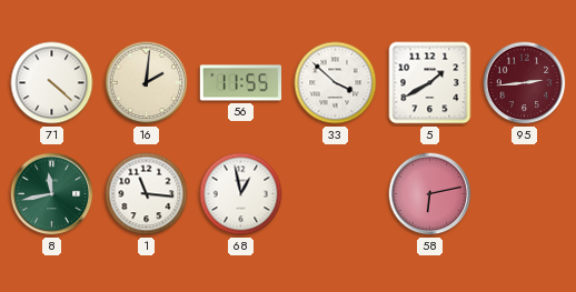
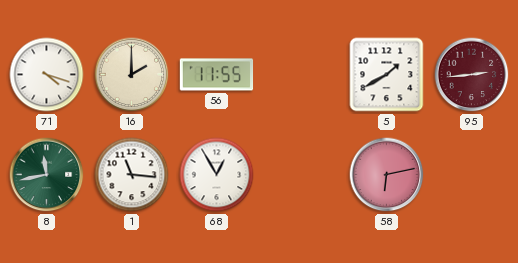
71: 4:22 -> 4:18 (47, 75)
16: 2:01 -> 2:00 (132, 75)
33: 3:52 -> none (336, 83)
68: 12:58 -> 12:55 (217, 175)
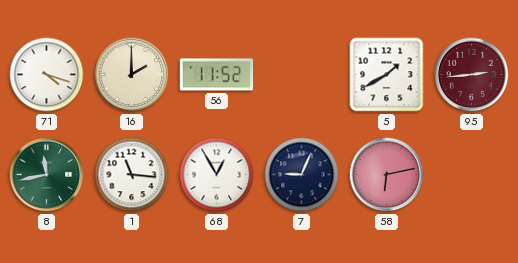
56: 11:55 -> 11:52 (217, 75)
7: none -> 9:04 (302, 175)
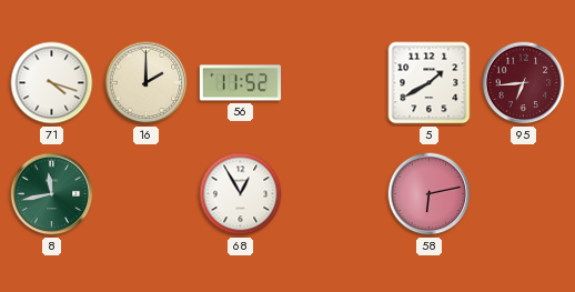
95: 2:44 -> 6:44 (524, 83)
1: 11:16 -> none (132, 175)
7: 9:04 -> none (302, 175)
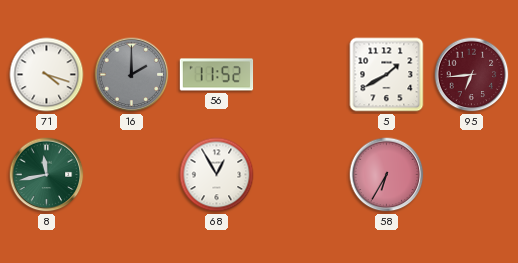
16 dial: cream -> grey (132, 75)
58: 6:13 -> 6:35 (387, 175)
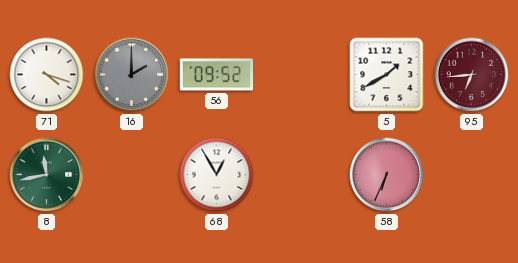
56: 11:52 -> 09:52 (217, 75)
58: 6:35 -> 6:34 (387, 175)
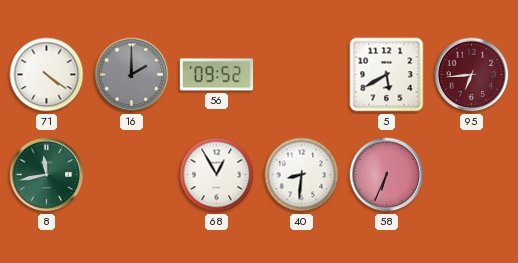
71: 4:18 -> 4:21 (47, 75)
5: 1:40 -> 5:40 (387, 75)
40: none -> 8:31 (302, 175)
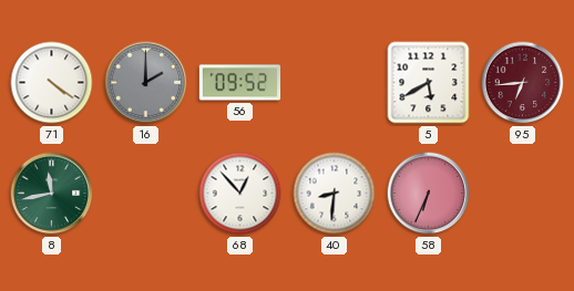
68: 12:55 -> 12:53 (240, 194)
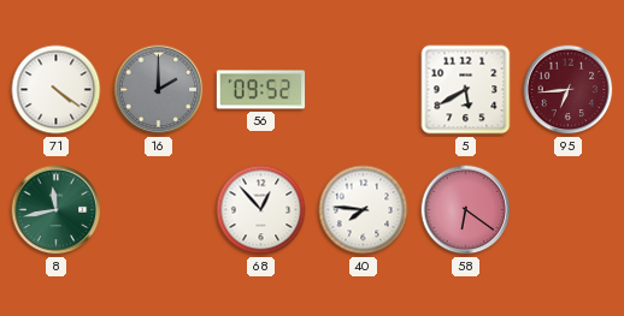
40: 8:31 -> 7:46 (364, 210)
58: 6:34 -> 6:21 (466, 210)
